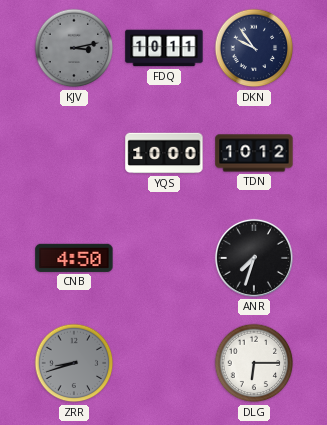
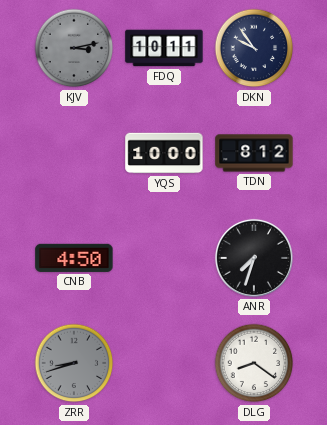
TDN: 10:12 -> 8:12 (254, 153)
DLG: 6:15 -> 8:21 (254, 363)
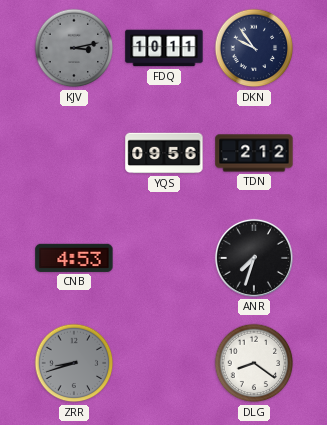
YQS: 10:00 -> 09:56 (164, 153)
TDN: 8:12 -> 2:12 (254, 153)
CNB: 4:50 -> 4:53 (74, 258)
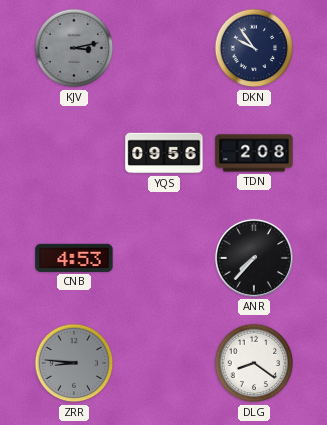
FDQ: 10:11 -> none (164, 48)
TDN: 2:12 -> 2:08 (254, 153)
ANR: 7:33 -> 7:37 (254, 258)
ZRR: 8:42 -> 8:46 (74, 363)
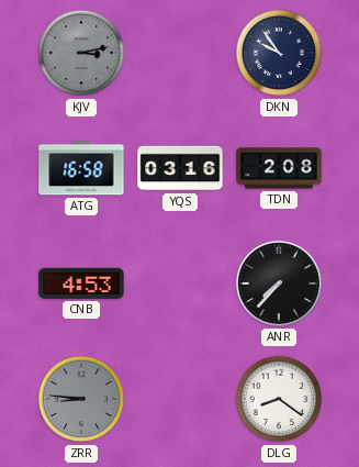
ATG: none -> 16:58 (81, 168)
YQS: 09:56 -> 03:16 (180, 168)
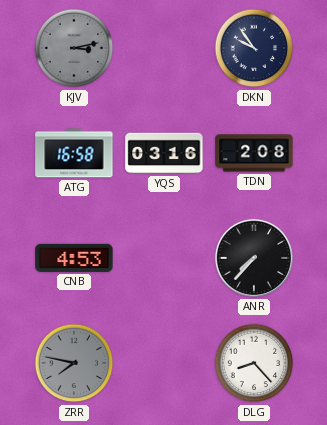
ZRR: 8:46 -> 7:47 (74, 363)
DLG: 8:21 -> 8:23 (254, 363)
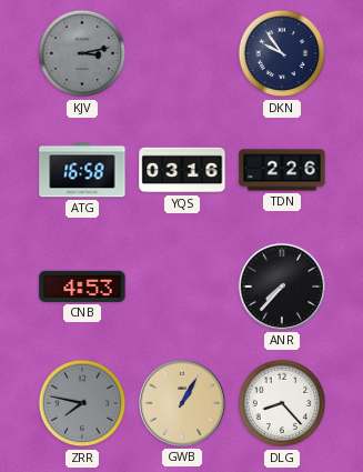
TDN: 2:08 -> 2:26 (282, 170)
GWB: none -> 1:05 (182, 403)
